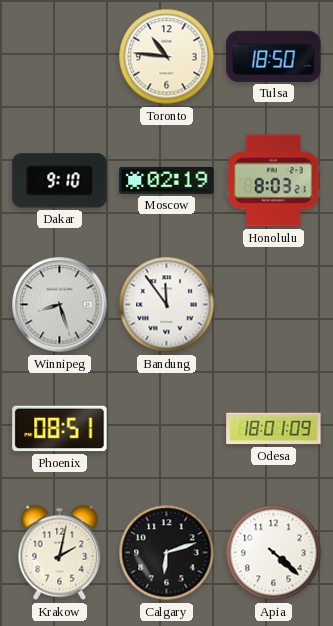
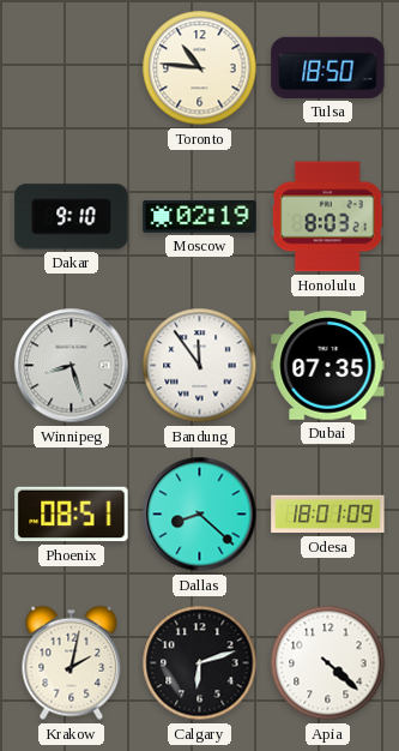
Dubai: none -> 07:35 (328, 366)
Dallas: none -> 8:22 (200, 515)
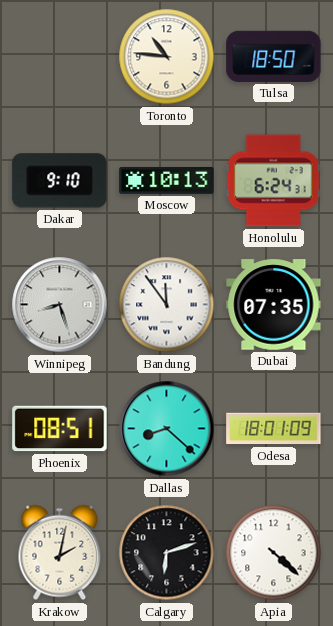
Moscow: 02:19 -> 10:13 (167, 180)
Honolulu: 8:03 -> 6:24 (273, 181)
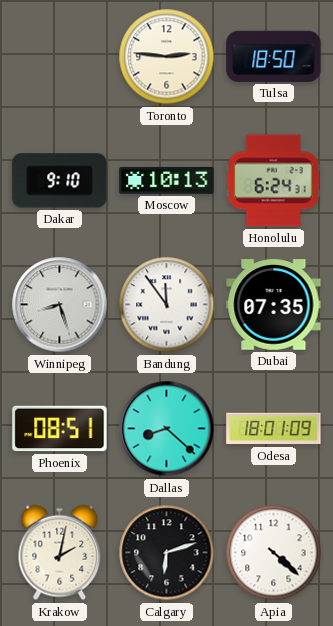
Toronto: 10:46 -> 2:46 (167, 57)
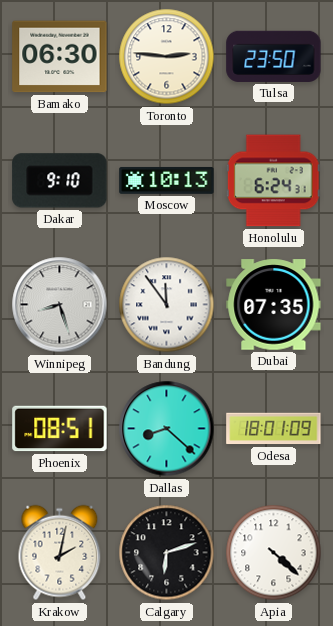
Bamako: none -> 06:30 (60, 57)
Tulsa: 18:50 -> 23:50 (274, 56)
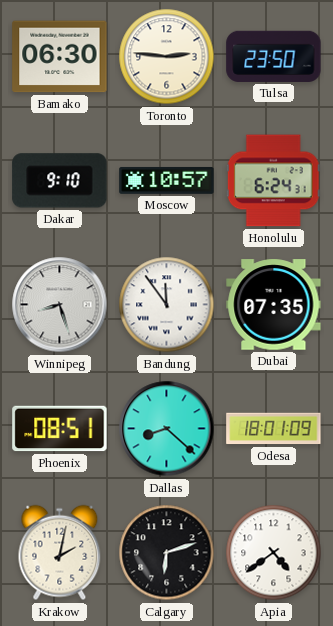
Moscow: 10:13 -> 10:57 (167, 180)
Apia: 4:22 -> 4:39 (274, 553)
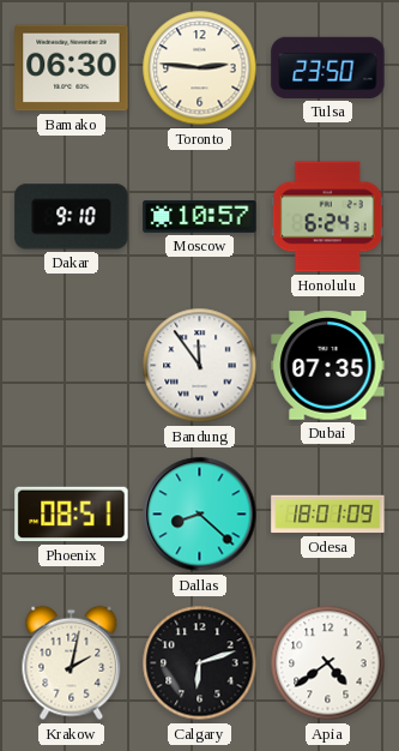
Winnipeg: 8:27 -> none (60, 305)
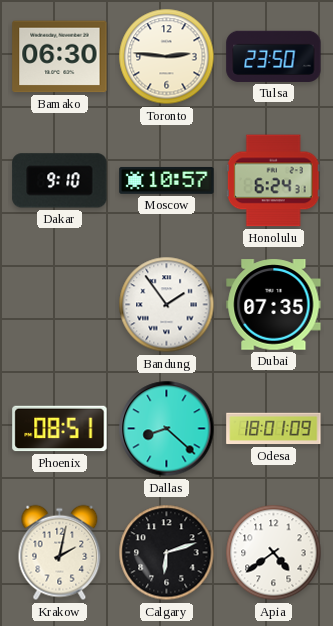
Bandung: 11:54 -> 1:54 (167, 305)
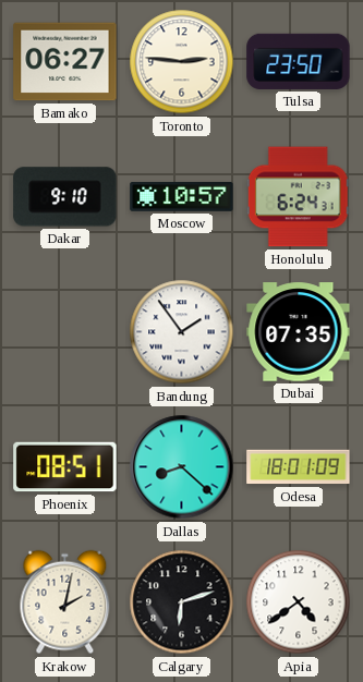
Bamako: 06:30 -> 06:27 (65, 62)
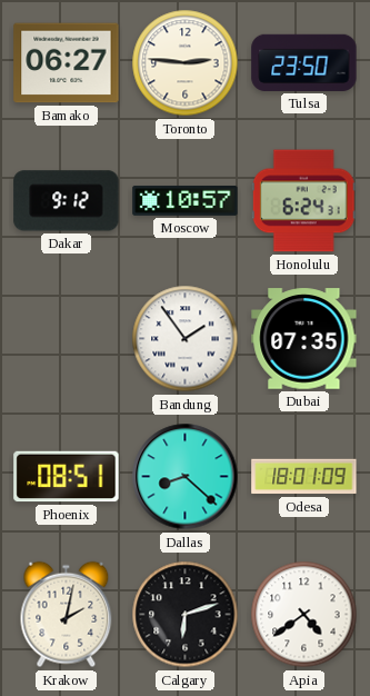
Dakar: 9:10 -> 9:12 (67, 201)
